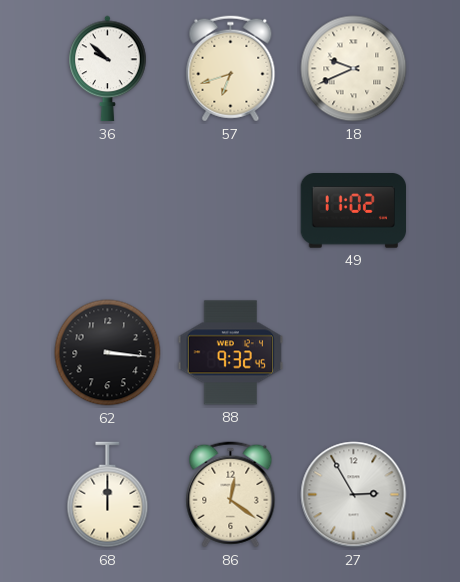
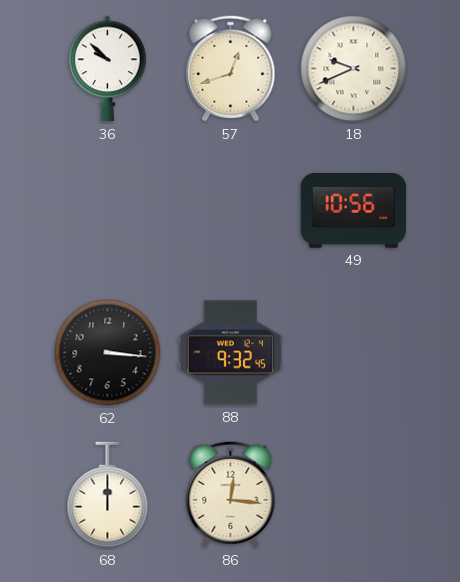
57: 6:42 -> 12:42 (231, 69)
49: 11:02 -> 10:56 (353, 211)
86: 12:21 -> 12:16 (231, 495)
27: 2:55 -> none (354, 495)
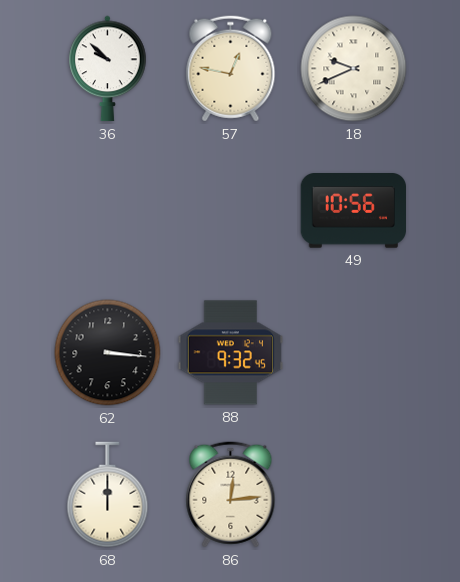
57: 12:42 -> 12:47 (231, 69)
86: 12:16 -> 12:14 (231, 495)
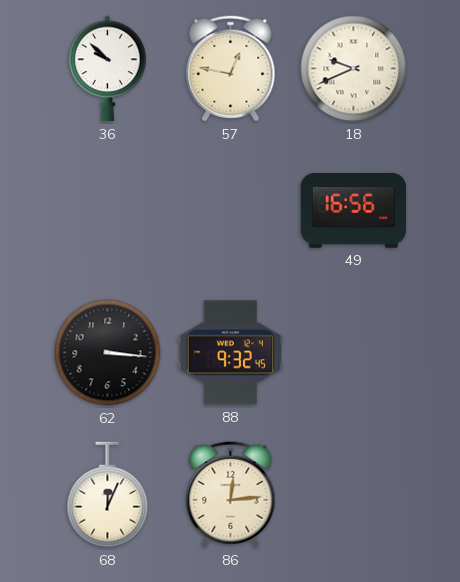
49: 10:56 -> 16:56 (353, 211)
68: 12:00 -> 12:04 (108, 495)
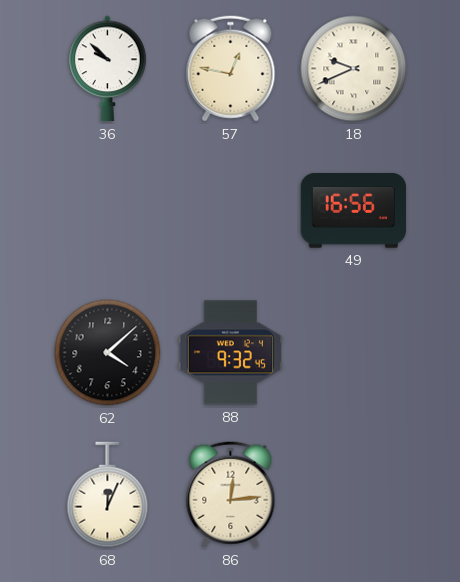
62: 3:16 -> 4:08 (108, 353)
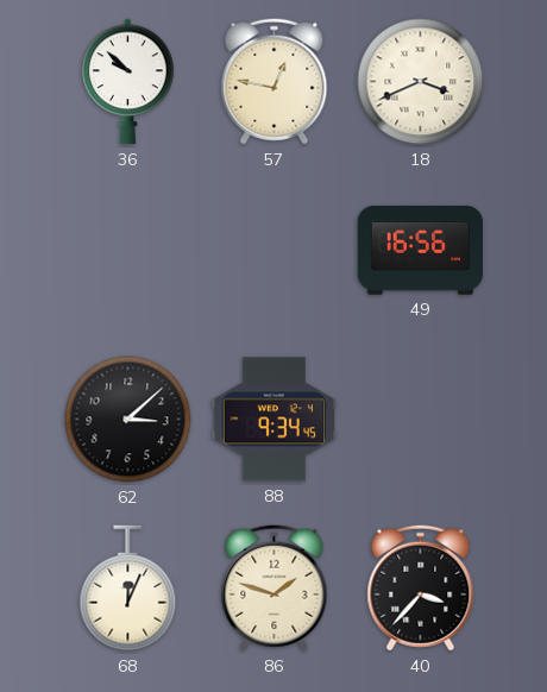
18: 9:41 -> 3:41 (421, 82)
62: 4:08 -> 3:08 (128, 420)
88: 9:32 -> 9:34 (275, 420)
86: 12:14 -> 1:48 (275, 589)
40: none -> 3:37 (421, 589)
